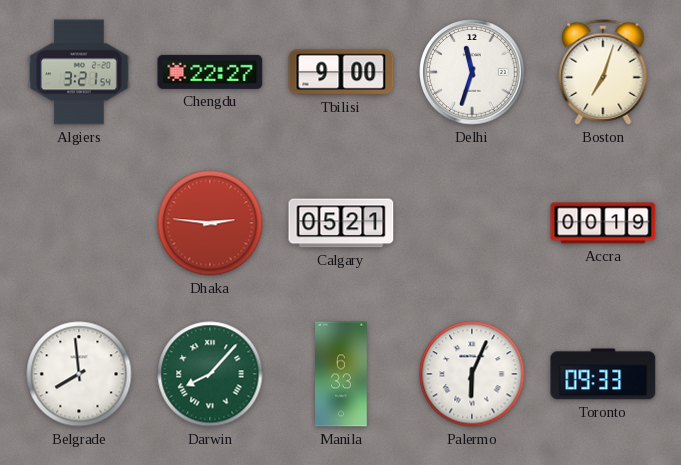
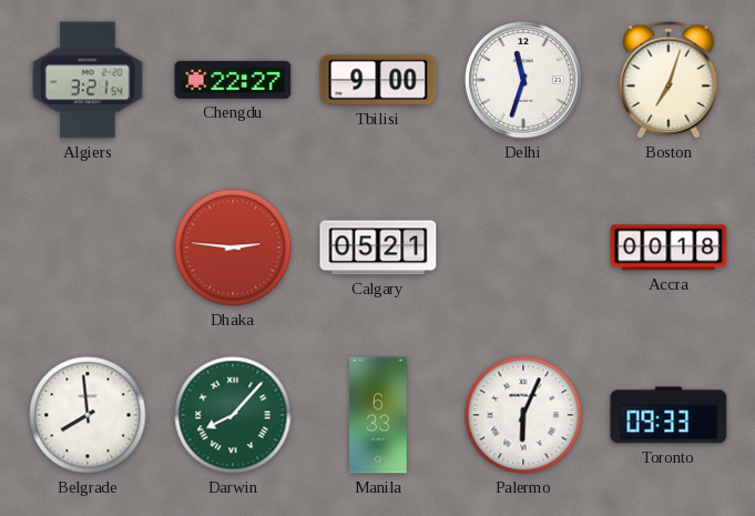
Accra: 00:19 -> 00:18 (669, 247)
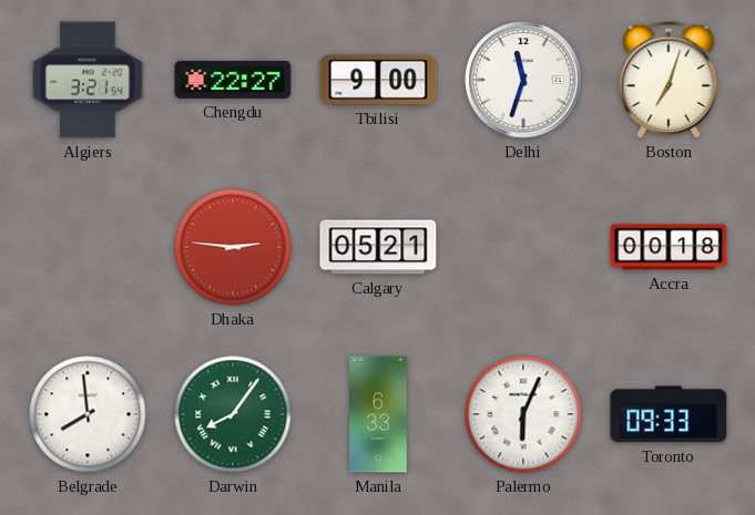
Darwin: 8:07 -> 8:06 (233, 414)
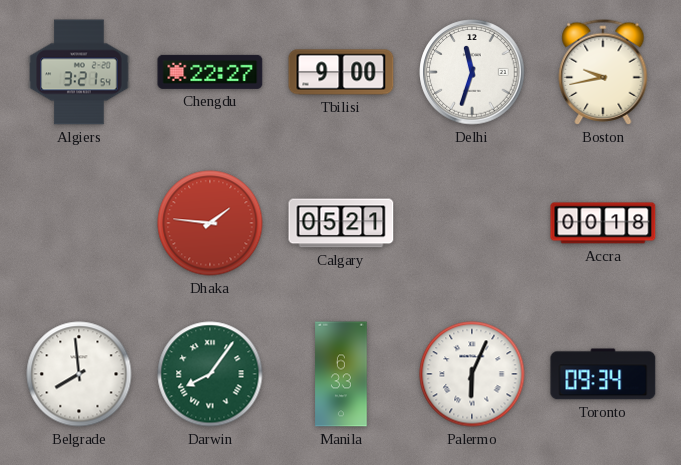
Boston: 7:03 -> 9:43 (603, 72)
Dhaka: 2:46 -> 1:46 (210, 223)
Toronto: 09:33 -> 09:34 (603, 374)
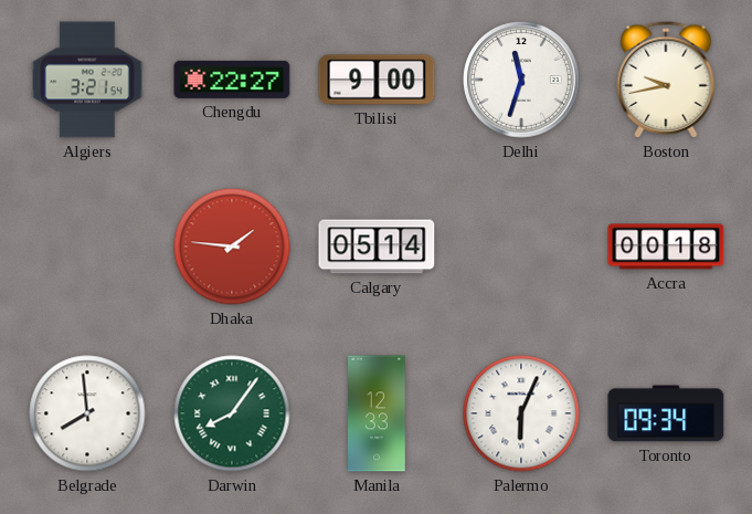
Calgary: 05:21 -> 05:14 (377, 246)
Manila: 6:33 -> 12:33 (377, 413)
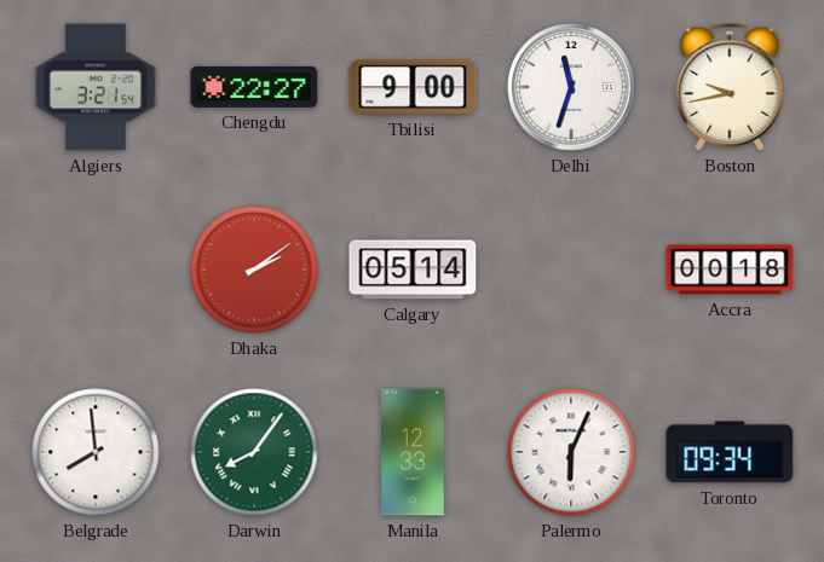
Dhaka: 1:46 -> 2:09 (254, 270)
